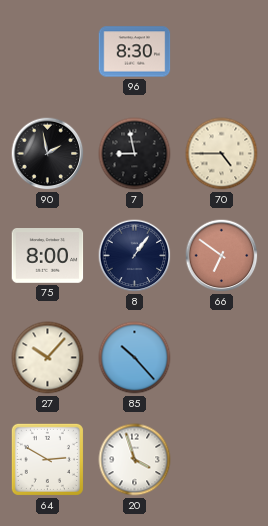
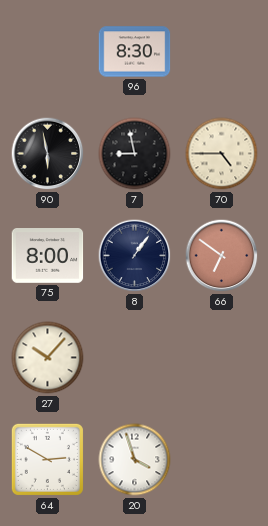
90: 1:58 -> 5:58 (48, 154)
85: 10:23 -> none (135, 358)
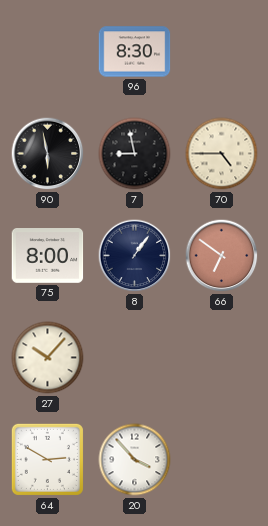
20: 3:57 -> 3:53 (135, 460)
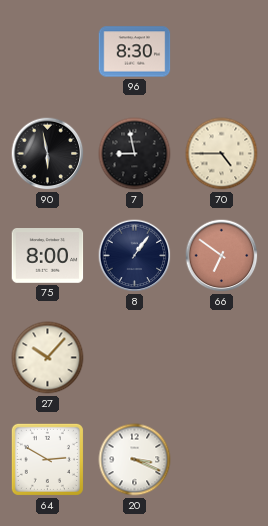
20: 3:53 -> 3:19 (135, 460)
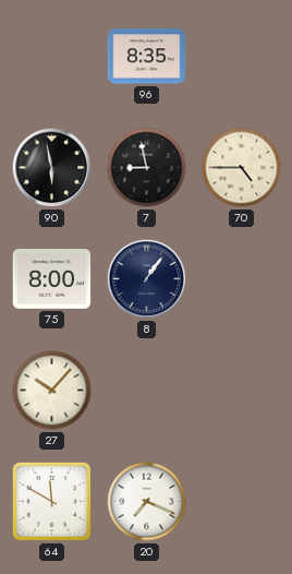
96: 8:30 -> 8:35 (147, 57)
66: 6:51 -> none (222, 256)
64: 2:50 -> 11:50 (51, 501)
20: 3:19 -> 7:19 (147, 502)
